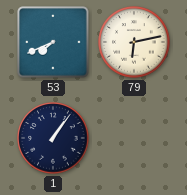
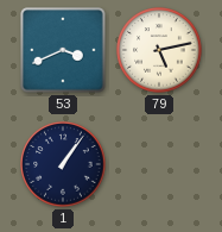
53: 7:41 -> 3:41 (63, 50)
79: 6:13 -> 5:13 (159, 50)
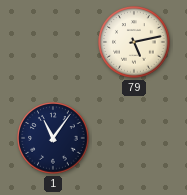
53: 3:41 -> none (63, 50)
1: 1:06 -> 11:06 (53, 138)
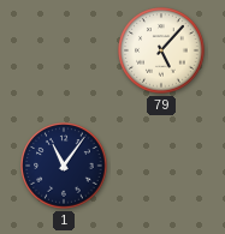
79: 5:13 -> 5:07 (161, 50)
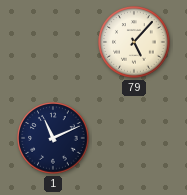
1: 11:06 -> 11:11 (53, 138)
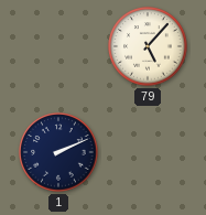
1: 11:11 -> 2:11 (58, 152)
